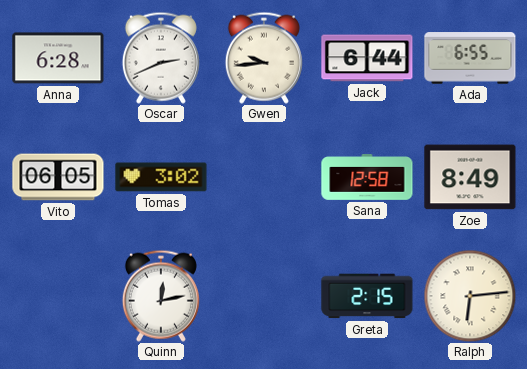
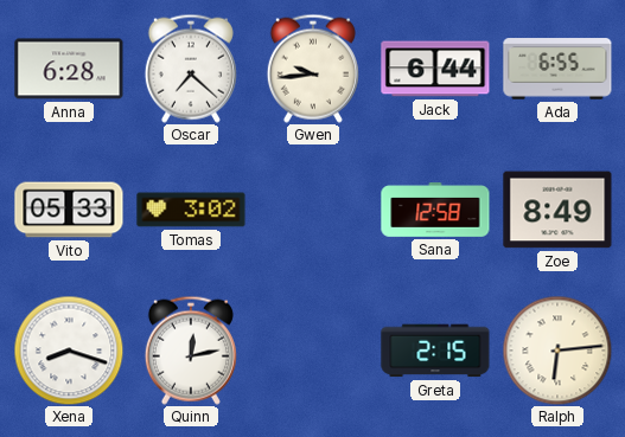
Oscar: 2:41 -> 7:22 (191, 69)
Vito: 06:05 -> 05:33 (69, 210)
Xena: none -> 8:18 (69, 351)
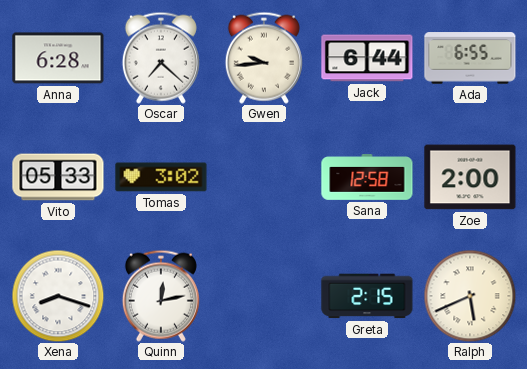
Zoe: 8:49 -> 2:00 (470, 177)
Ralph: 6:14 -> 5:41 (470, 296)
